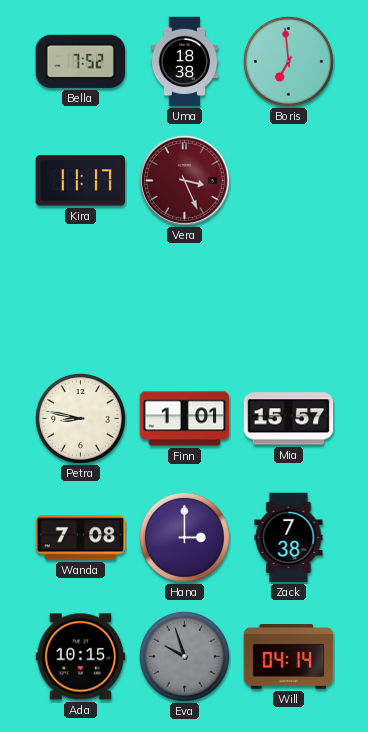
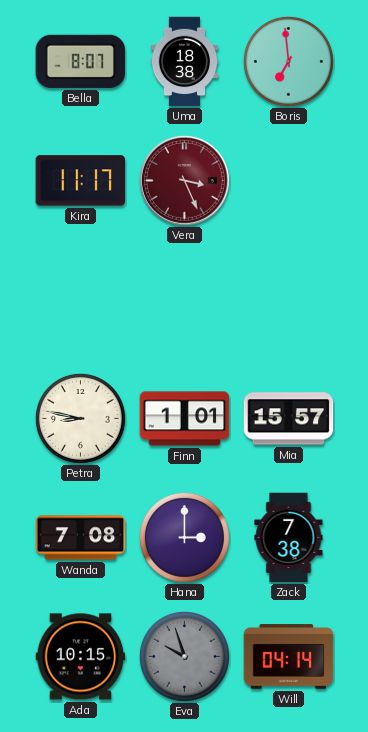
Bella: 7:52 -> 8:07 (81, 61)
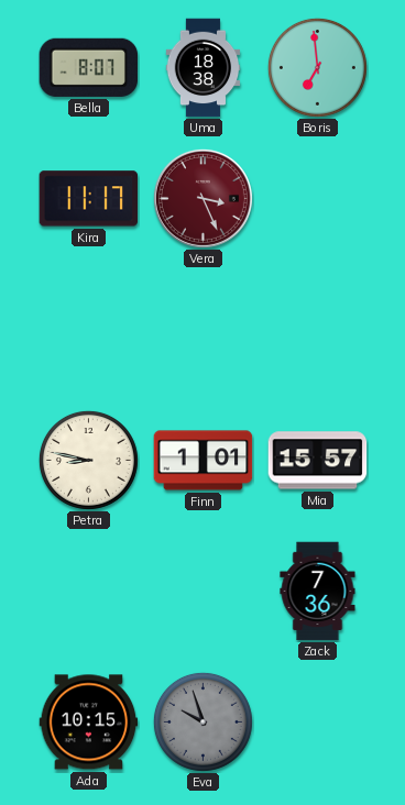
Wanda: 7:08 -> none (81, 538)
Hana: 3:00 -> none (184, 537)
Zack: 7:38 -> 7:36 (318, 592)
Will: 04:14 -> none (289, 657)
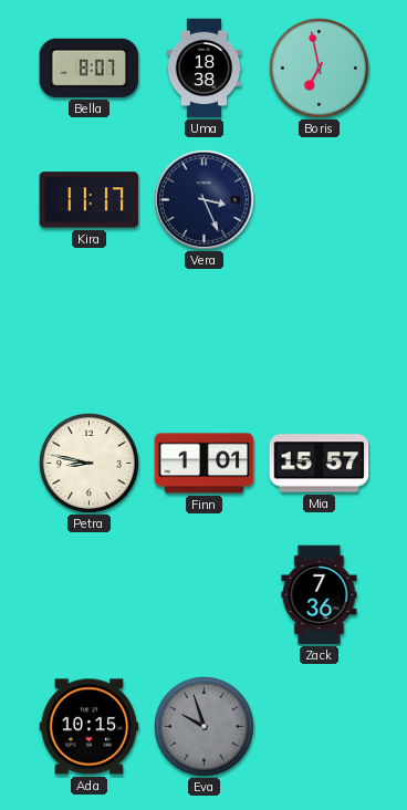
Boris: 6:59 -> 6:58 (319, 67)
Vera dial: burgundy -> navy (203, 199)
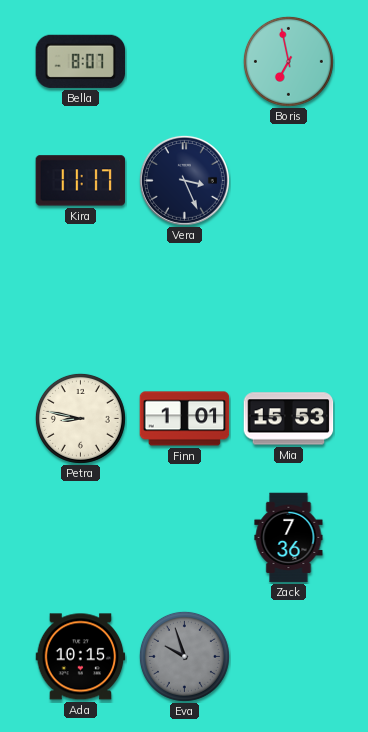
Uma: 18:38 -> none (205, 69)
Mia: 15:57 -> 15:53 (289, 419)
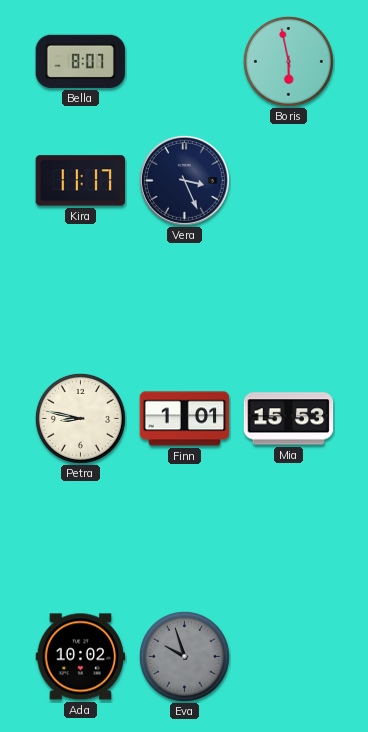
Boris: 6:58 -> 5:58 (288, 61)
Zack: 7:36 -> none (289, 538)
Ada: 10:15 -> 10:02 (81, 657)
